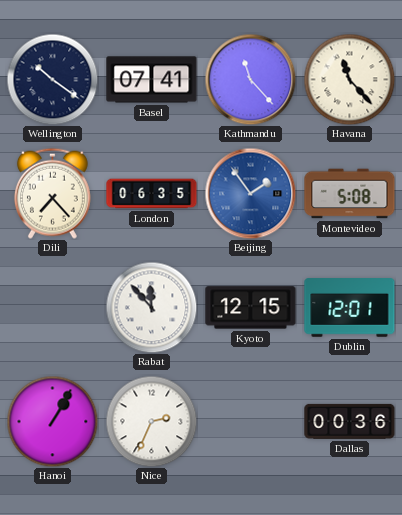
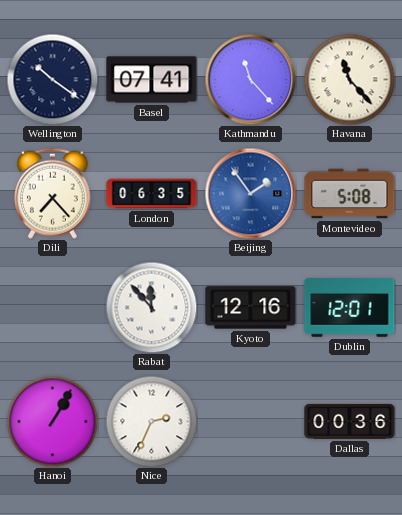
Kyoto: 12:15 -> 12:16 (251, 308)
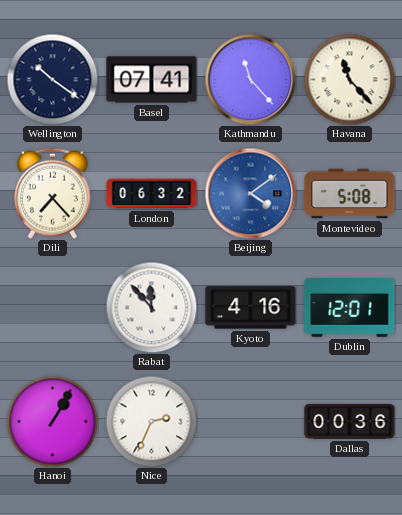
London: 06:35 -> 06:32 (152, 194)
Beijing: 1:54 -> 4:09 (250, 193)
Kyoto: 12:16 -> 4:16 (251, 308)
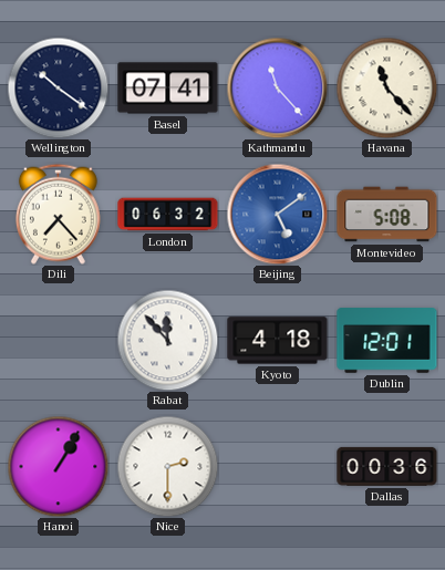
Beijing: 4:09 -> 5:09 (277, 214)
Kyoto: 4:16 -> 4:18 (278, 341)
Nice: 2:34 -> 2:30 (167, 466)
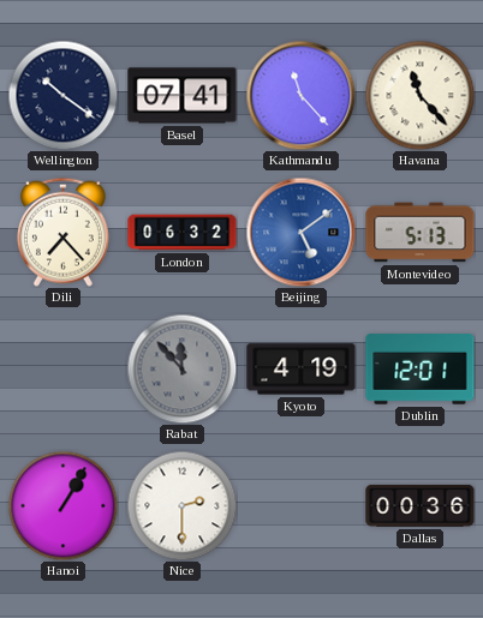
Montevideo: 5:08 -> 5:13 (421, 233)
Rabat dial: white -> grey (181, 368)
Kyoto: 4:18 -> 4:19 (302, 370)
